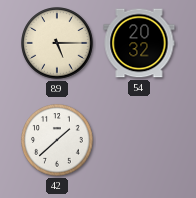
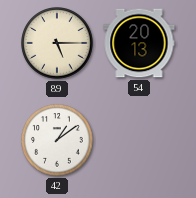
54: 20:32 -> 20:13 (139, 43)
42: 1:38 -> 1:09 (57, 140)
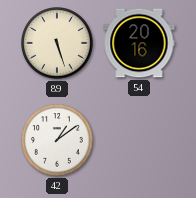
89: 5:15 -> 5:27 (57, 43)
54: 20:13 -> 20:16 (139, 43)
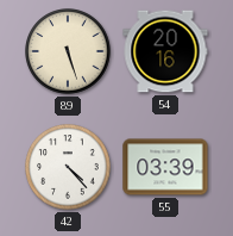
42: 1:09 -> 4:23 (68, 167)
55: none -> 03:39 (165, 167)
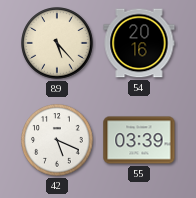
89: 5:27 -> 5:23 (57, 43)
42: 4:23 -> 5:19 (57, 140)
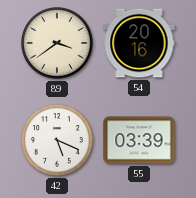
89: 5:23 -> 3:39 (57, 43)
